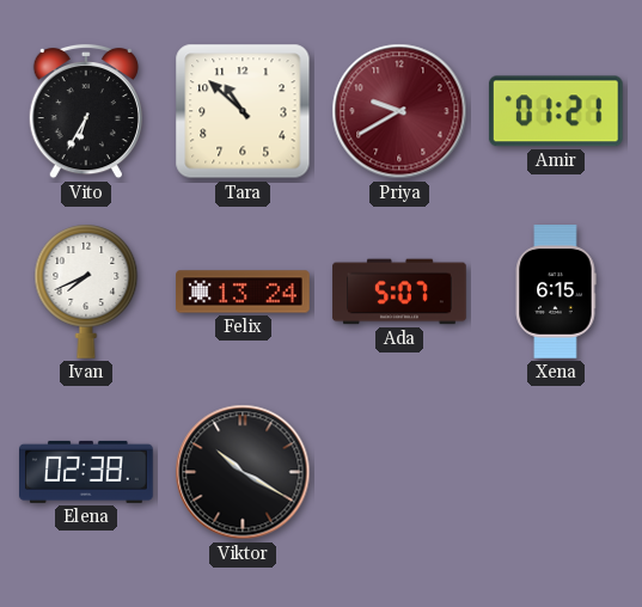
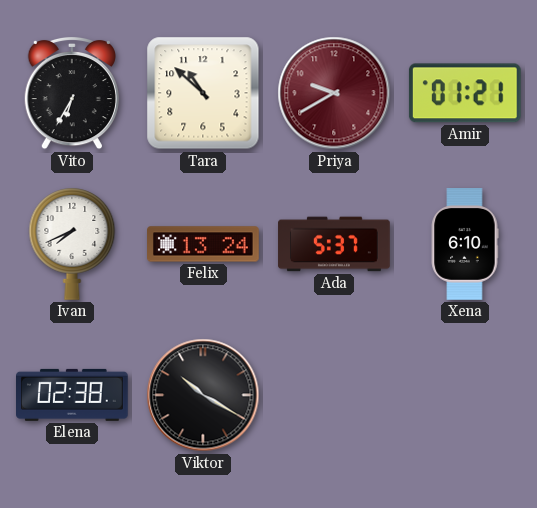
Ada: 5:07 -> 5:37 (334, 244)
Xena: 6:15 -> 6:10 (465, 244)
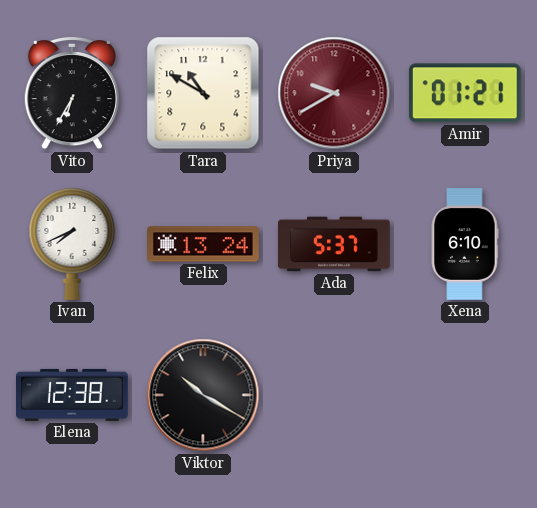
Tara: 10:52 -> 10:50 (203, 93)
Elena: 02:38 -> 12:38 (73, 395)
